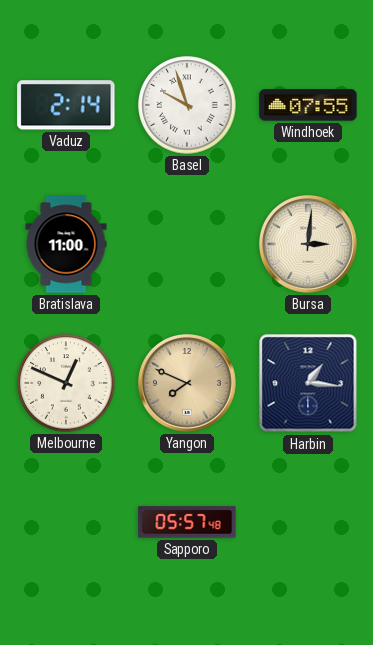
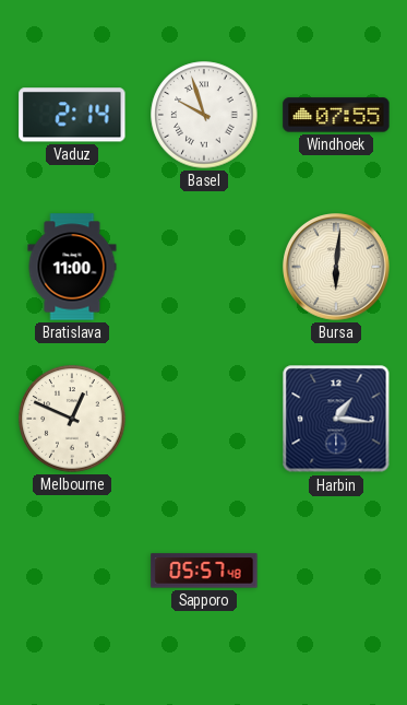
Bursa: 3:01 -> 6:01 (336, 267)
Yangon: 7:49 -> none (187, 383)
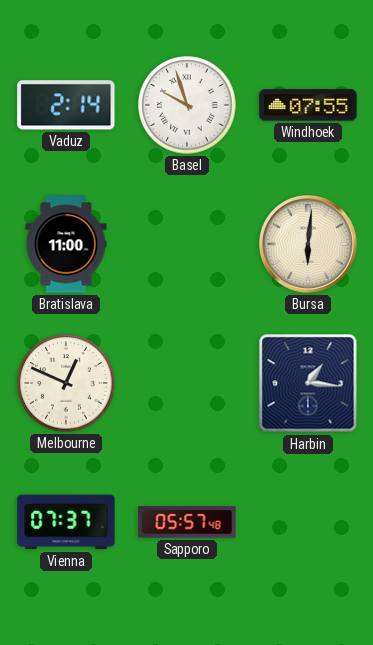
Vienna: none -> 07:37 (66, 522)
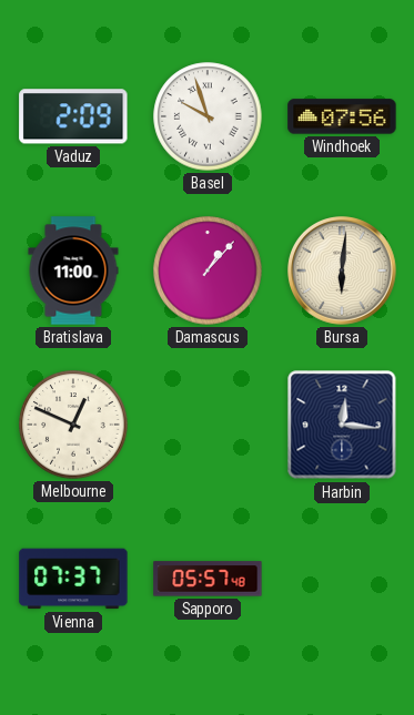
Vaduz: 2:14 -> 2:09 (73, 116)
Windhoek: 07:55 -> 07:56 (342, 116)
Damascus: none -> 1:07 (208, 270)
Harbin: 1:16 -> 12:16 (342, 425)
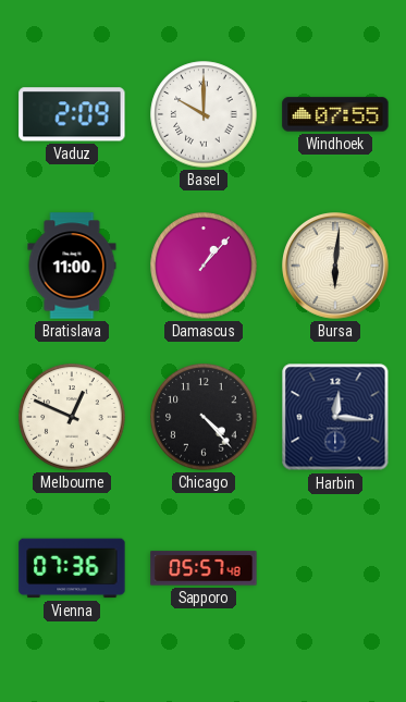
Basel: 9:57 -> 10:00 (204, 114)
Windhoek: 07:56 -> 07:55 (335, 114)
Chicago: none -> 4:23 (204, 417)
Vienna: 07:37 -> 07:36 (72, 568)
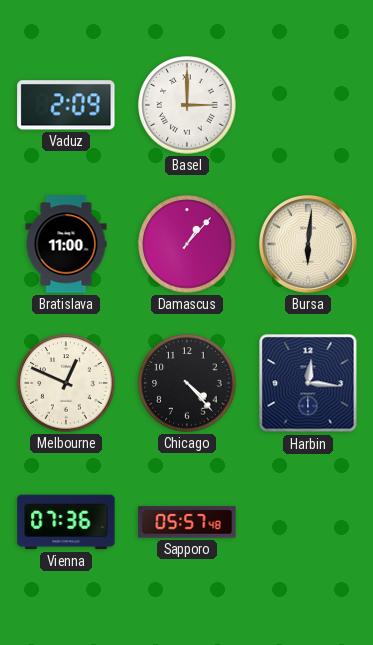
Basel: 10:00 -> 3:00 (187, 105)
Windhoek: 07:55 -> none (335, 114)
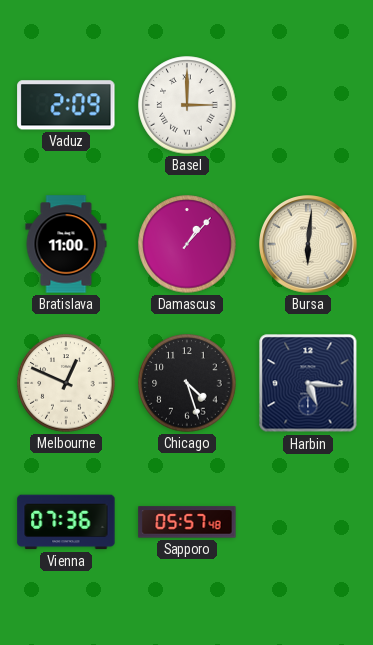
Chicago: 4:23 -> 4:27 (187, 383)
Harbin: 12:16 -> 5:16 (308, 383)
